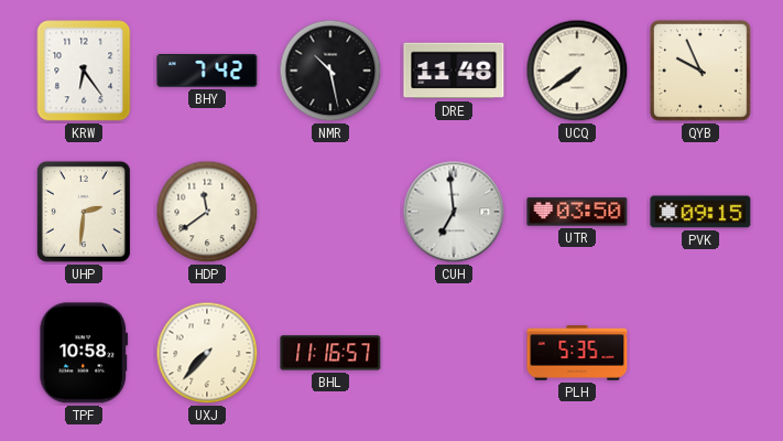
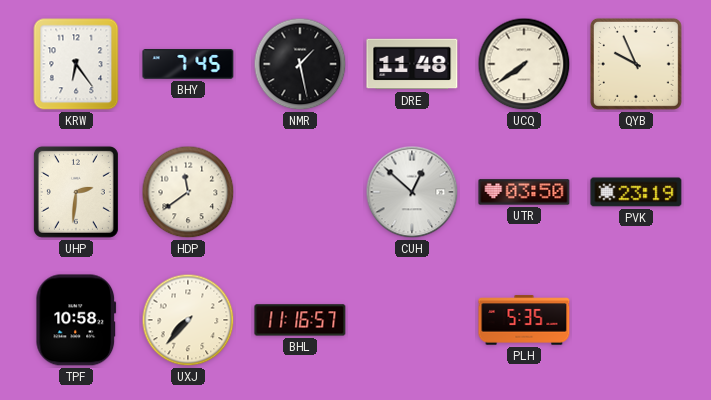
BHY: 7:42 -> 7:45 (188, 64)
NMR: 10:28 -> 1:28 (300, 64)
CUH: 6:59 -> 12:52 (412, 192)
PVK: 09:15 -> 23:19 (636, 192)
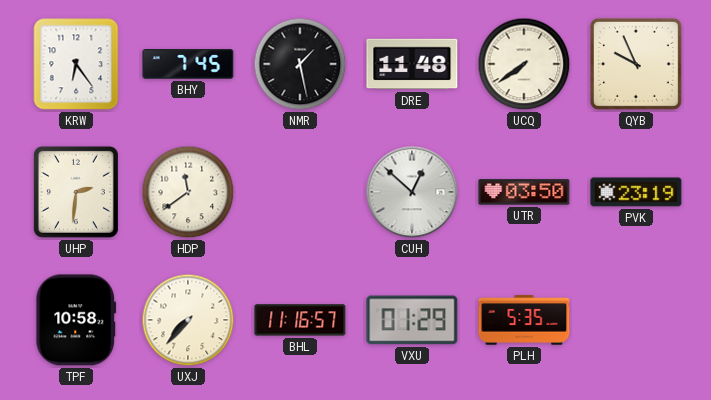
VXU: none -> 01:29 (412, 320)
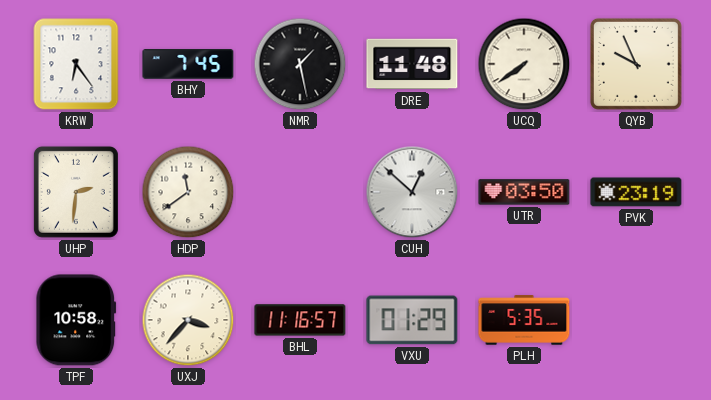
UXJ: 7:37 -> 3:37 (188, 320)
